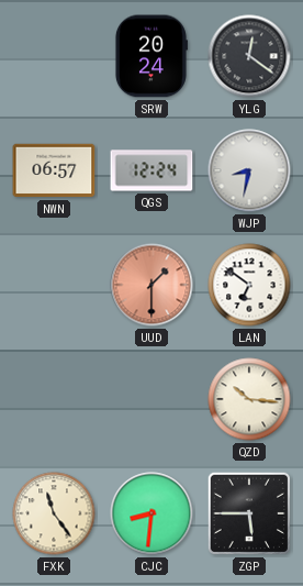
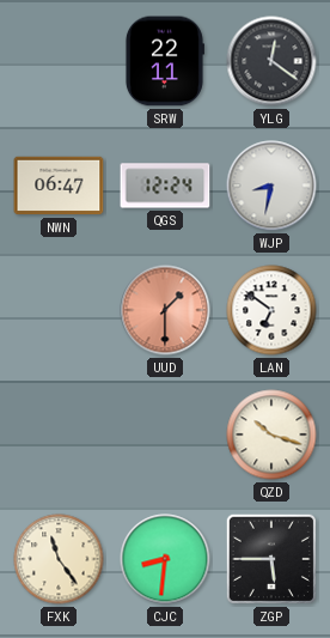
SRW: 20:24 -> 22:11 (164, 61)
NWN: 06:57 -> 06:47 (59, 186)
QZD: 10:16 -> 10:18 (271, 435)
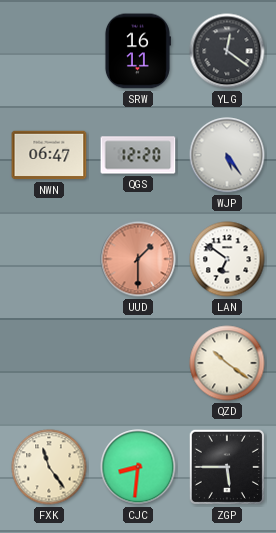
SRW: 22:11 -> 16:11 (137, 51)
QGS: 12:24 -> 12:20 (138, 155)
WJP: 8:32 -> 5:24 (227, 155)
QZD: 10:18 -> 10:21 (227, 363)
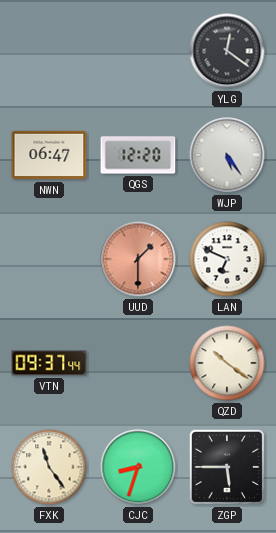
SRW: 16:11 -> none (137, 51)
LAN: 6:51 -> 6:49 (227, 259)
VTN: none -> 09:37 (49, 363)
CJC: 8:31 -> 8:33 (138, 467)
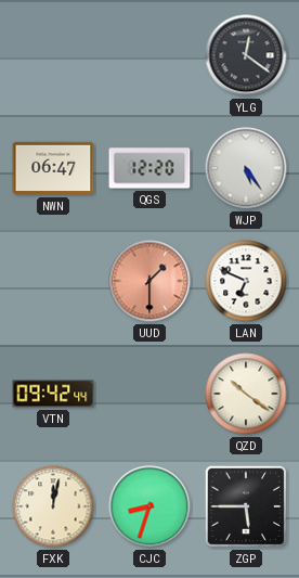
VTN: 09:37 -> 09:42 (53, 394)
FXK: 11:24 -> 12:02 (53, 506)
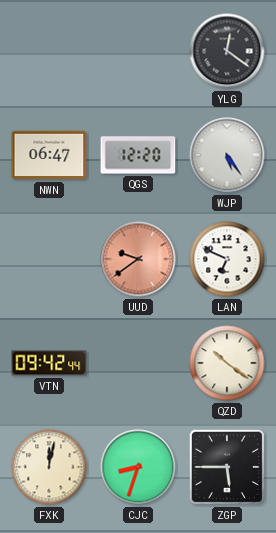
UUD: 1:30 -> 9:39 (138, 259)
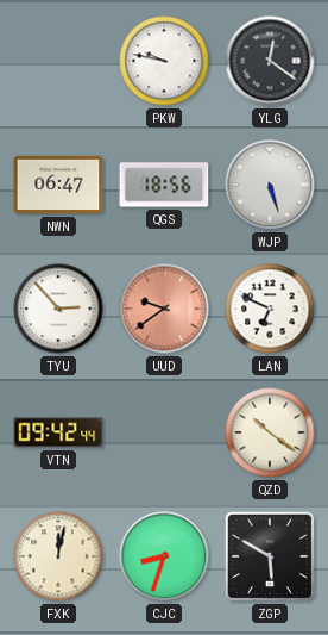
PKW: none -> 9:47 (164, 61)
QGS: 12:20 -> 18:56 (164, 185)
WJP: 5:24 -> 5:27 (270, 185)
TYU: none -> 2:53 (58, 309)
ZGP: 5:45 -> 5:50 (270, 556)
